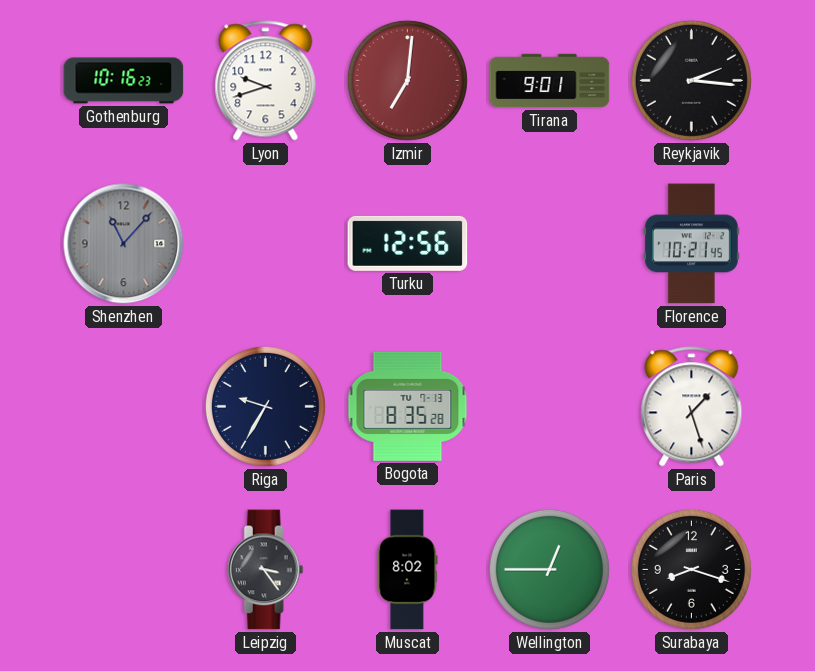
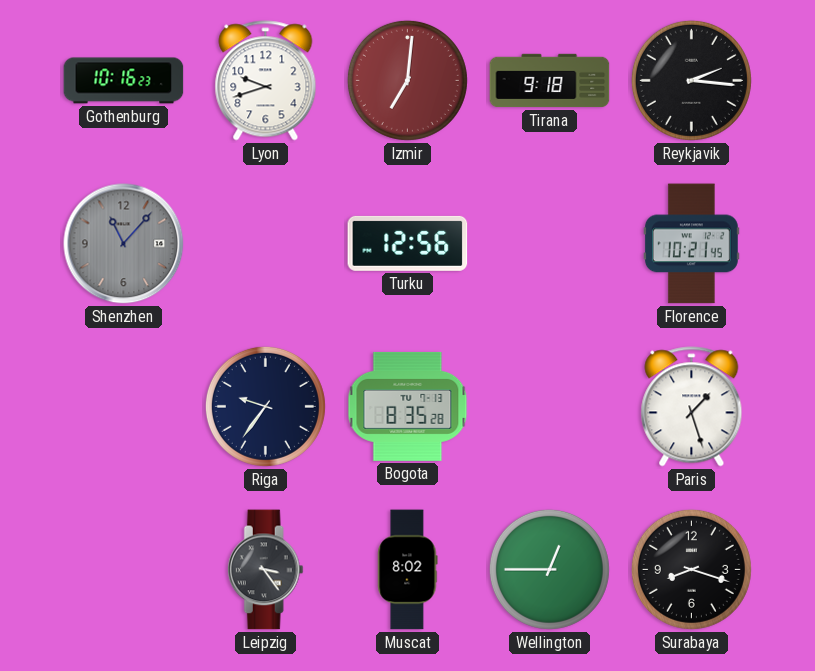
Tirana: 9:01 -> 9:18 (550, 81)
Riga: 9:35 -> 9:36 (265, 406)
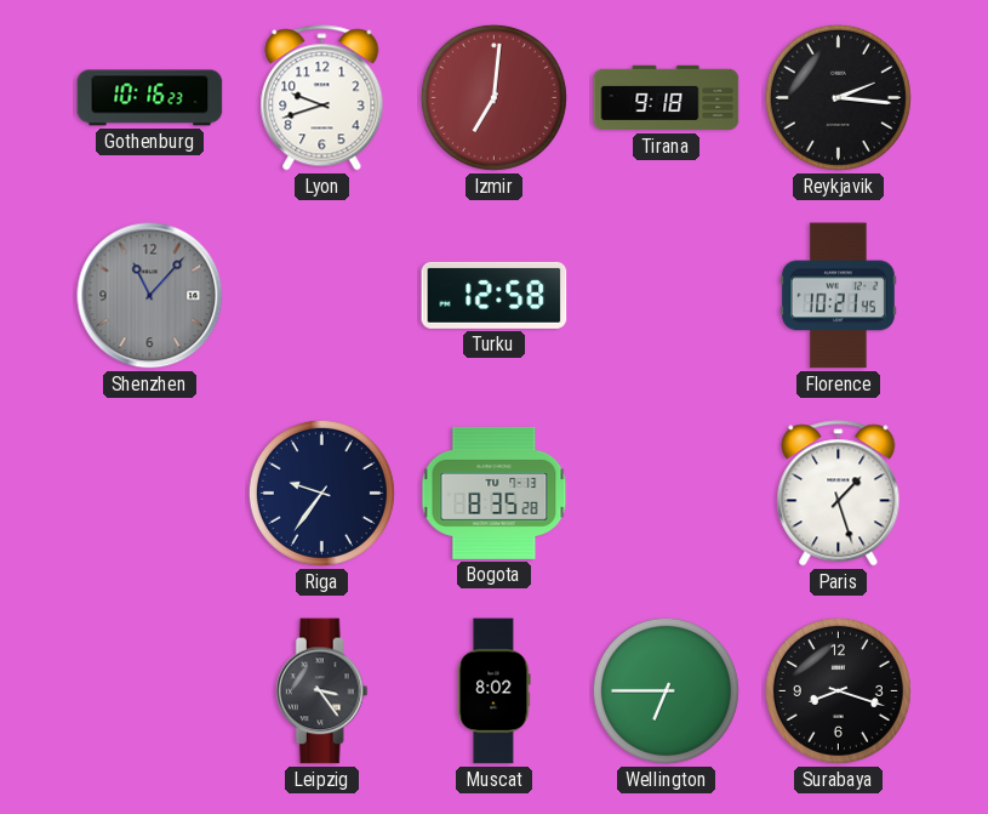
Turku: 12:56 -> 12:58 (495, 295)
Wellington: 12:45 -> 6:45 (666, 690)
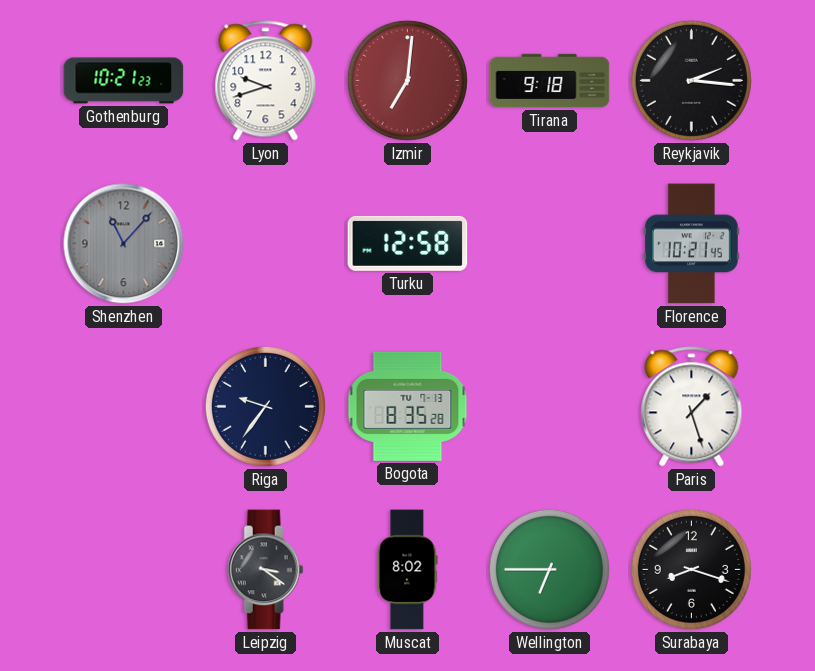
Gothenburg: 10:16 -> 10:21 (124, 81)
Leipzig: 3:24 -> 3:21 (265, 570)
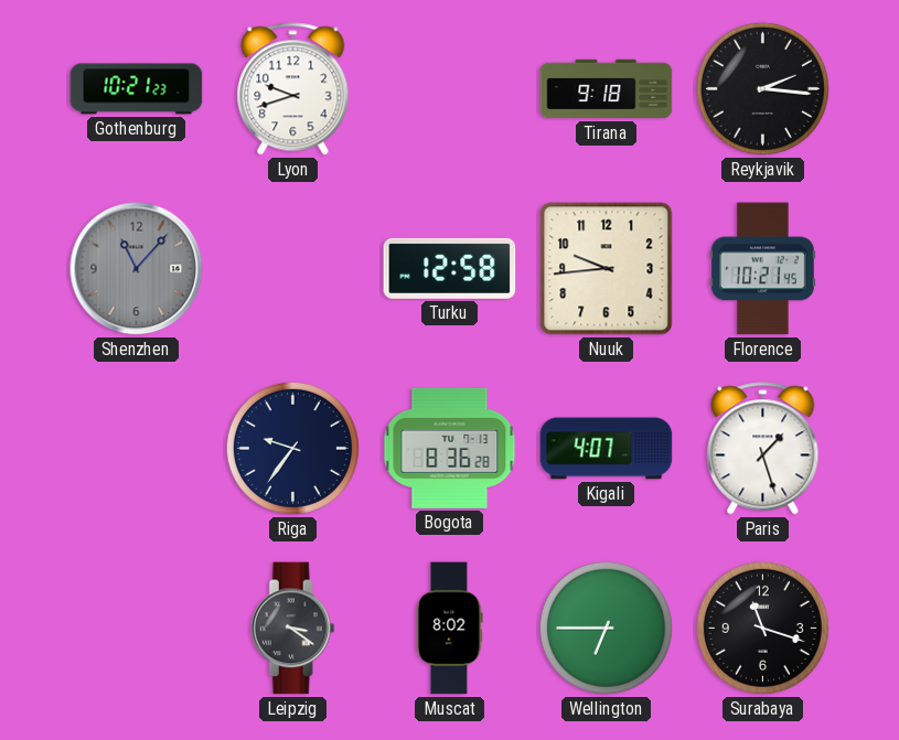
Izmir: 7:01 -> none (407, 80)
Nuuk: none -> 9:44 (607, 269)
Bogota: 8:35 -> 8:36 (450, 448)
Kigali: none -> 4:07 (607, 449)
Surabaya: 8:18 -> 11:18 (762, 628)
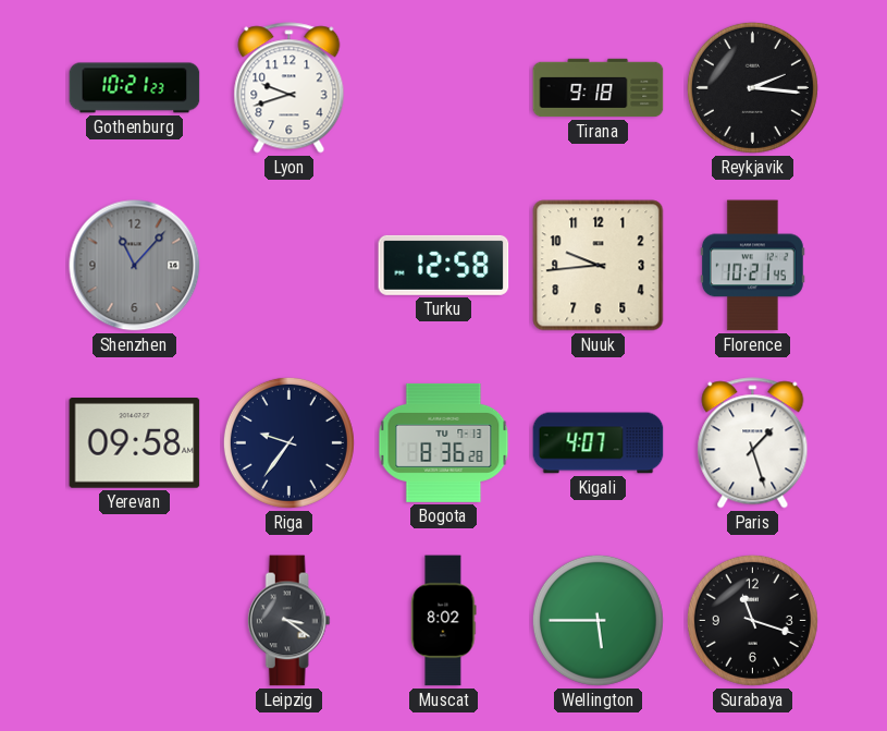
Yerevan: none -> 09:58 (135, 443)
Wellington: 6:45 -> 5:45 (598, 620)
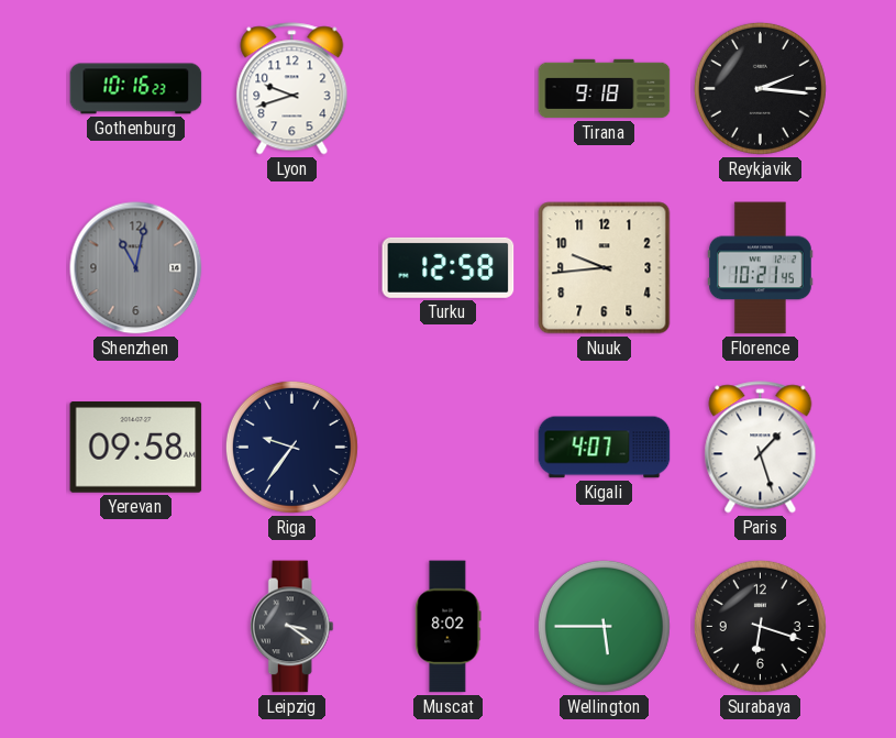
Gothenburg: 10:21 -> 10:16 (136, 89)
Shenzhen: 11:07 -> 11:02 (136, 268)
Bogota: 8:36 -> none (444, 442)
Surabaya: 11:18 -> 6:18 (760, 626)
